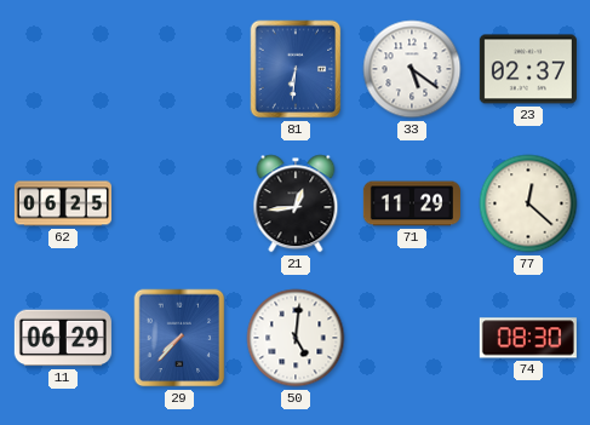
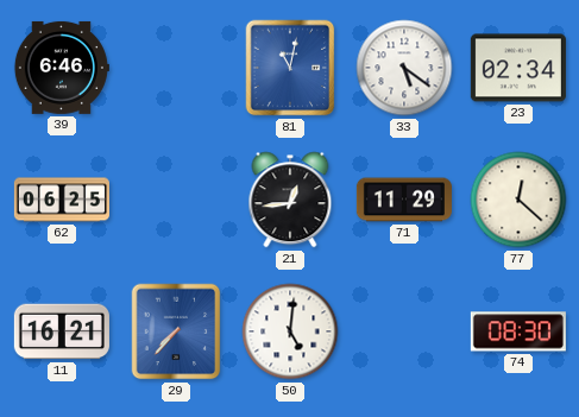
39: none -> 6:46 (61, 68)
81: 6:31 -> 11:02 (290, 68)
23: 02:37 -> 02:34 (518, 68)
11: 06:29 -> 16:21 (62, 331)
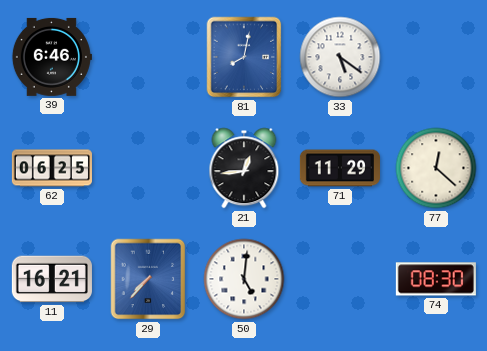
81: 11:02 -> 8:02 (244, 57)
23: 02:34 -> none (518, 68)
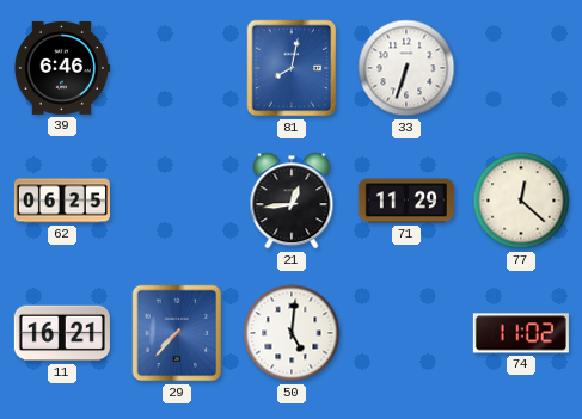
33: 5:21 -> 6:33 (406, 68)
74: 08:30 -> 11:02 (521, 333)
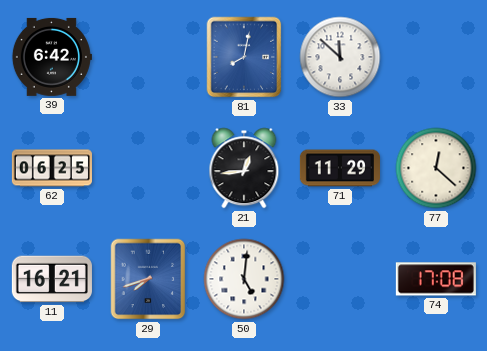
39: 6:46 -> 6:42 (51, 57)
33: 6:33 -> 11:52 (340, 57)
29: 7:37 -> 7:42 (148, 279)
74: 11:02 -> 17:08 (436, 279)
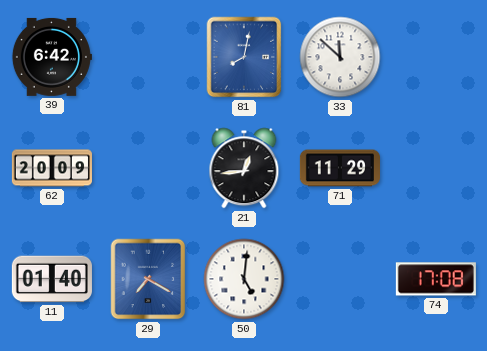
62: 06:25 -> 20:09 (52, 168)
77: 12:22 -> none (436, 168)
11: 16:21 -> 01:40 (52, 279)
29: 7:42 -> 7:20 (148, 279)
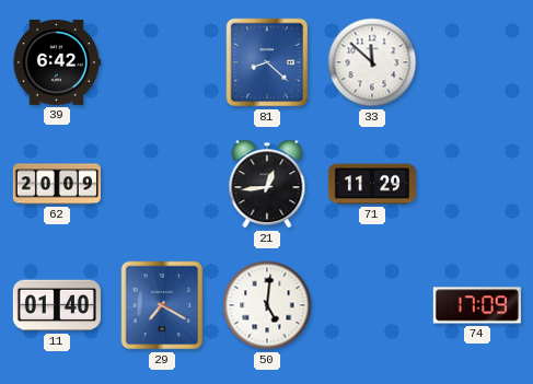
81: 8:02 -> 8:22 (267, 62)
74: 17:08 -> 17:09 (477, 305)
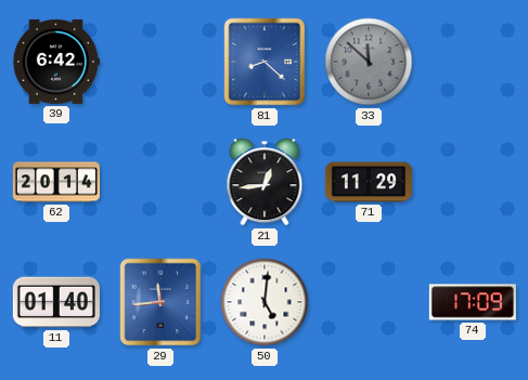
33 dial: white -> grey (369, 62)
62: 20:09 -> 20:14 (56, 182)
29: 7:20 -> 11:44 (160, 302)
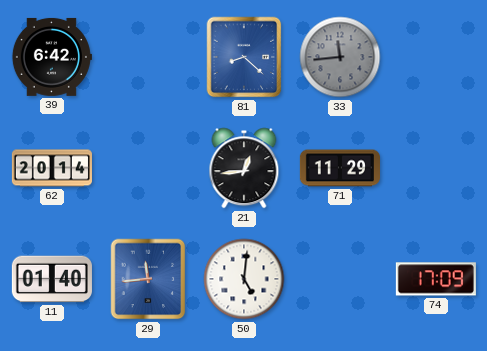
33: 11:52 -> 11:44 (340, 57)
